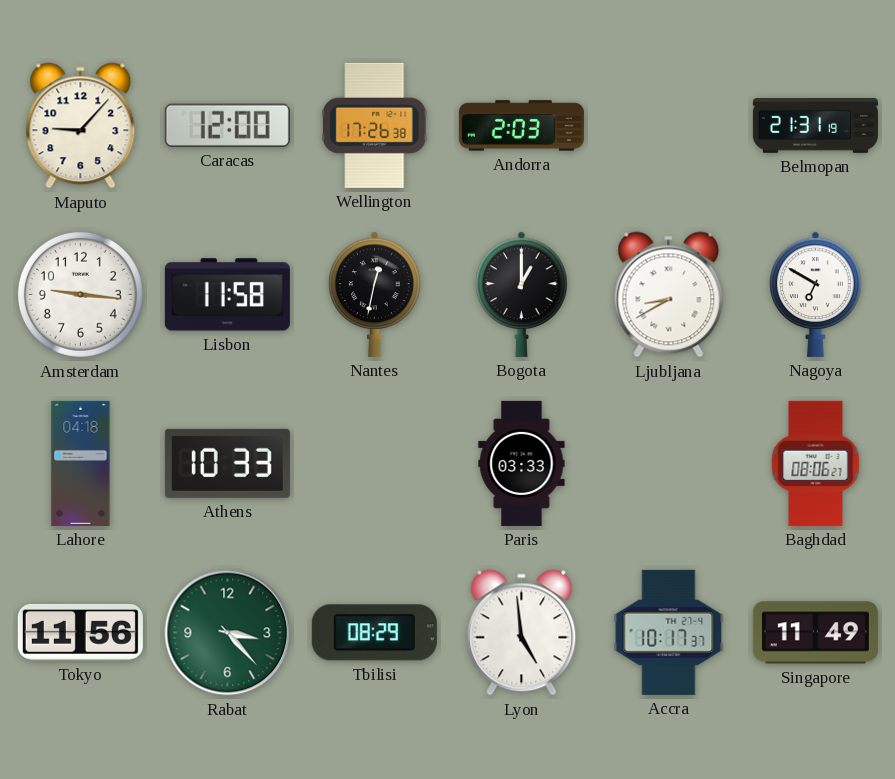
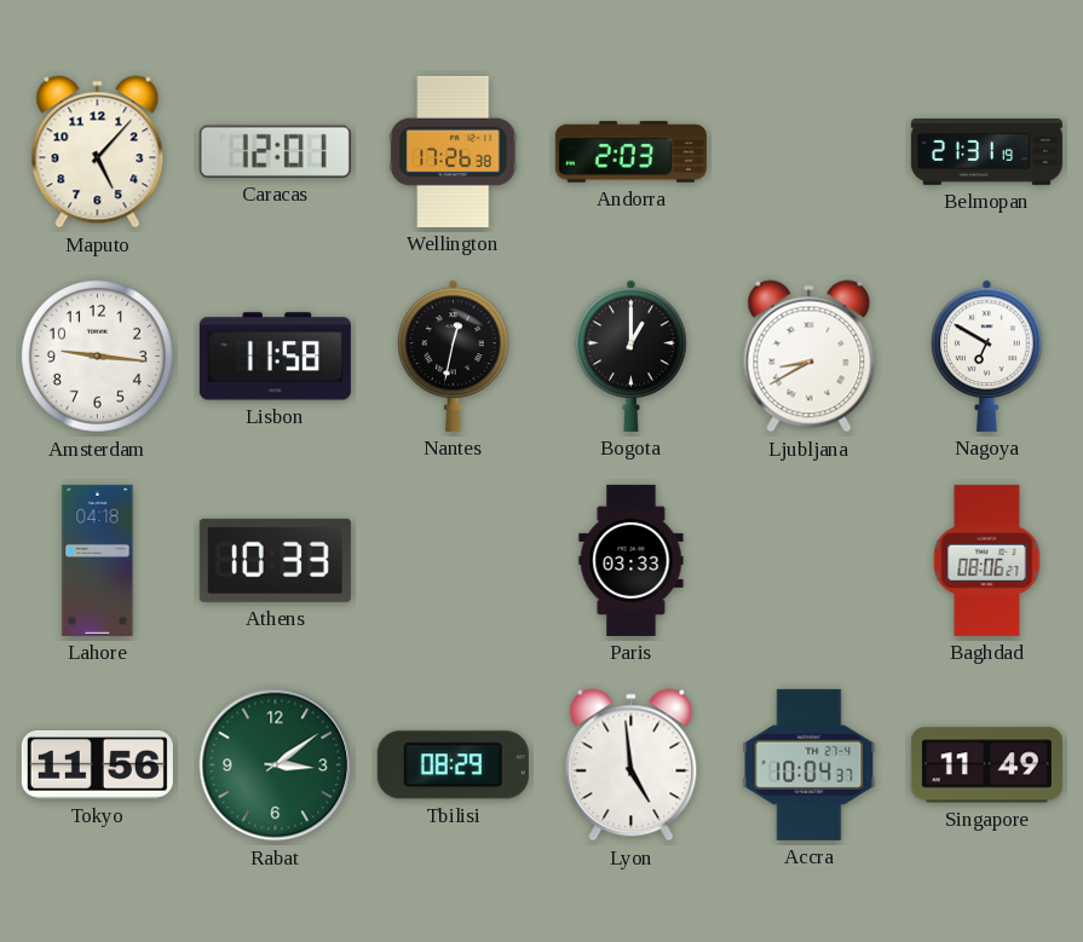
Maputo: 9:07 -> 5:07 (98, 152)
Caracas: 12:00 -> 12:01 (275, 151)
Rabat: 3:23 -> 3:09 (276, 765)
Accra: 10:17 -> 10:04 (810, 764)
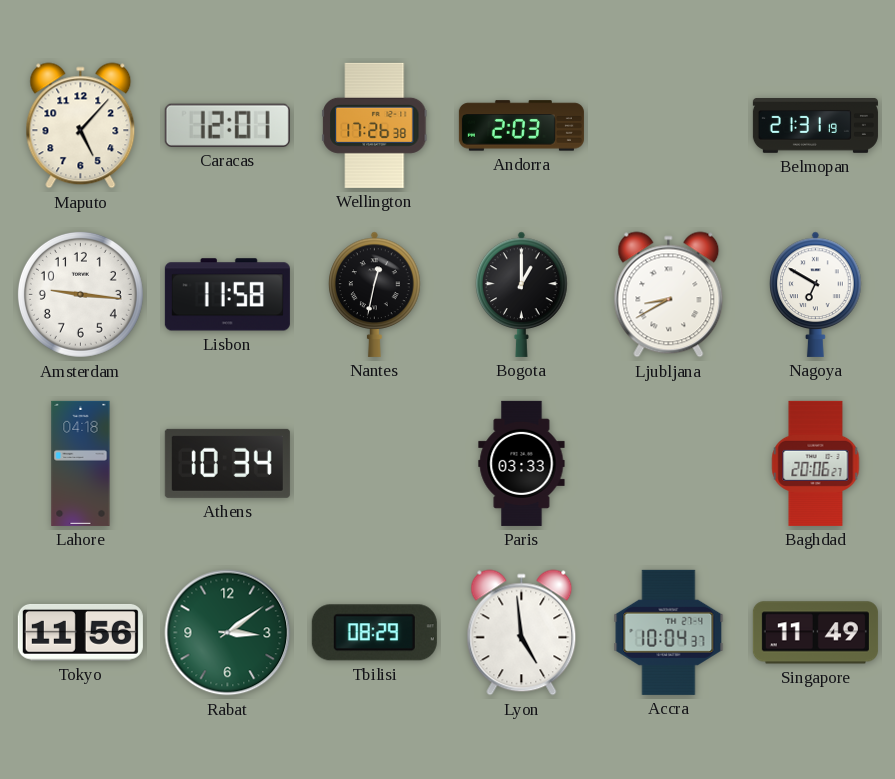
Athens: 10:33 -> 10:34 (227, 463)
Baghdad: 08:06 -> 20:06 (816, 463)
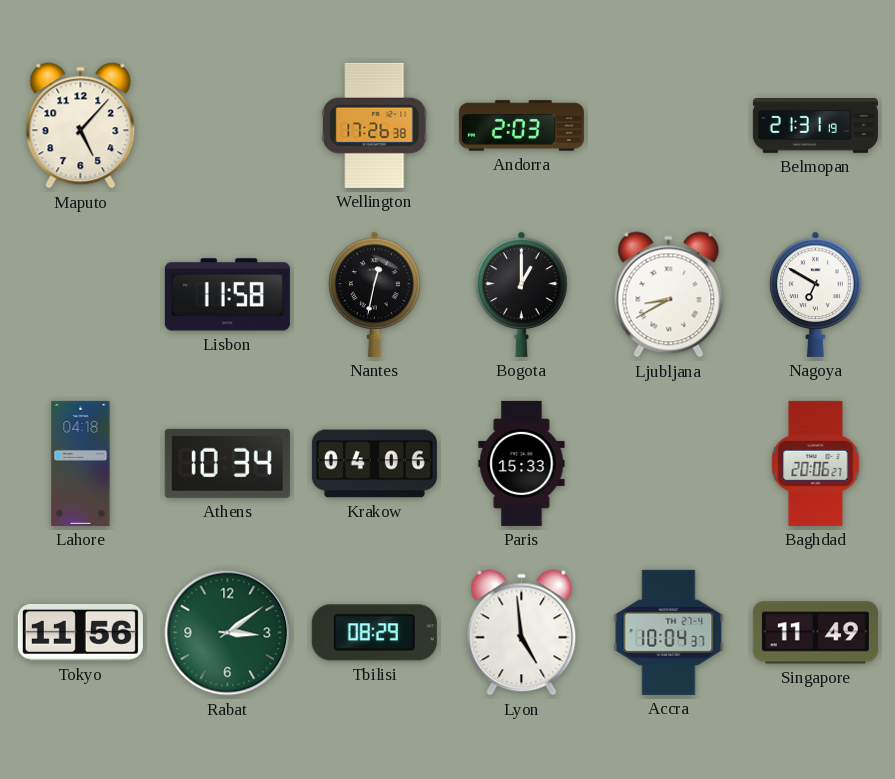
Caracas: 12:01 -> none (227, 125)
Amsterdam: 9:16 -> none (80, 294)
Krakow: none -> 04:06 (374, 464)
Paris: 03:33 -> 15:33 (522, 463)
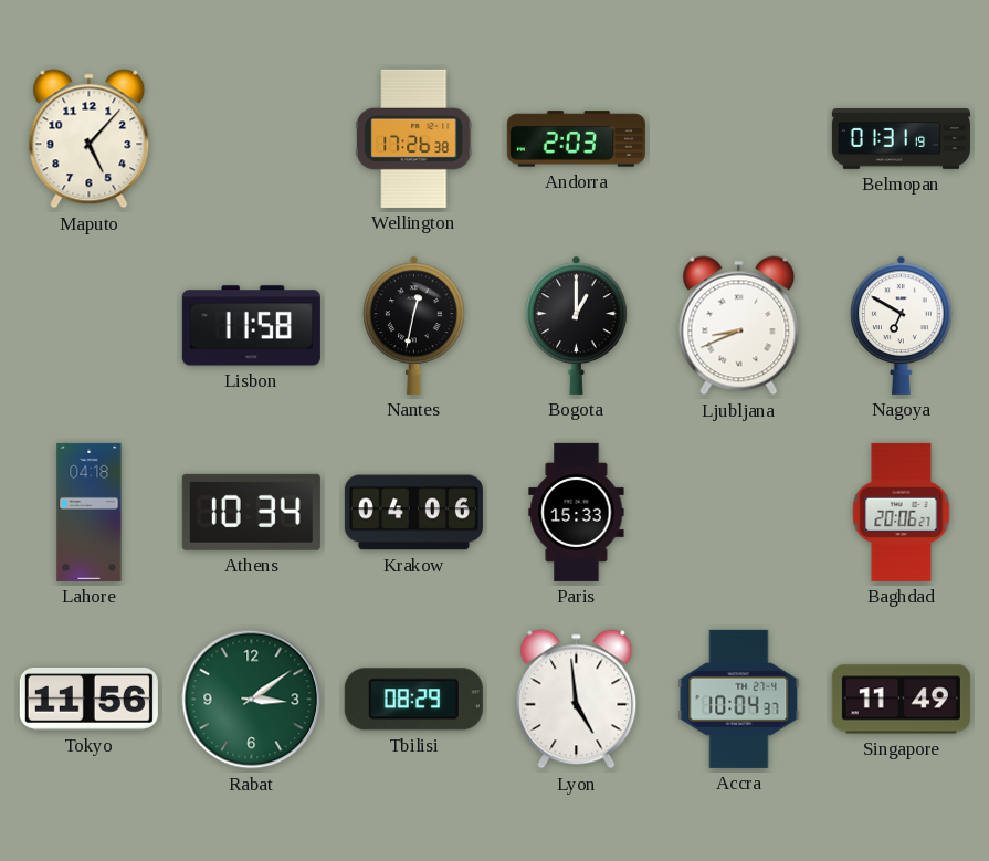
Belmopan: 21:31 -> 01:31 (901, 139)
Ljubljana: 8:40 -> 8:41 (739, 326)
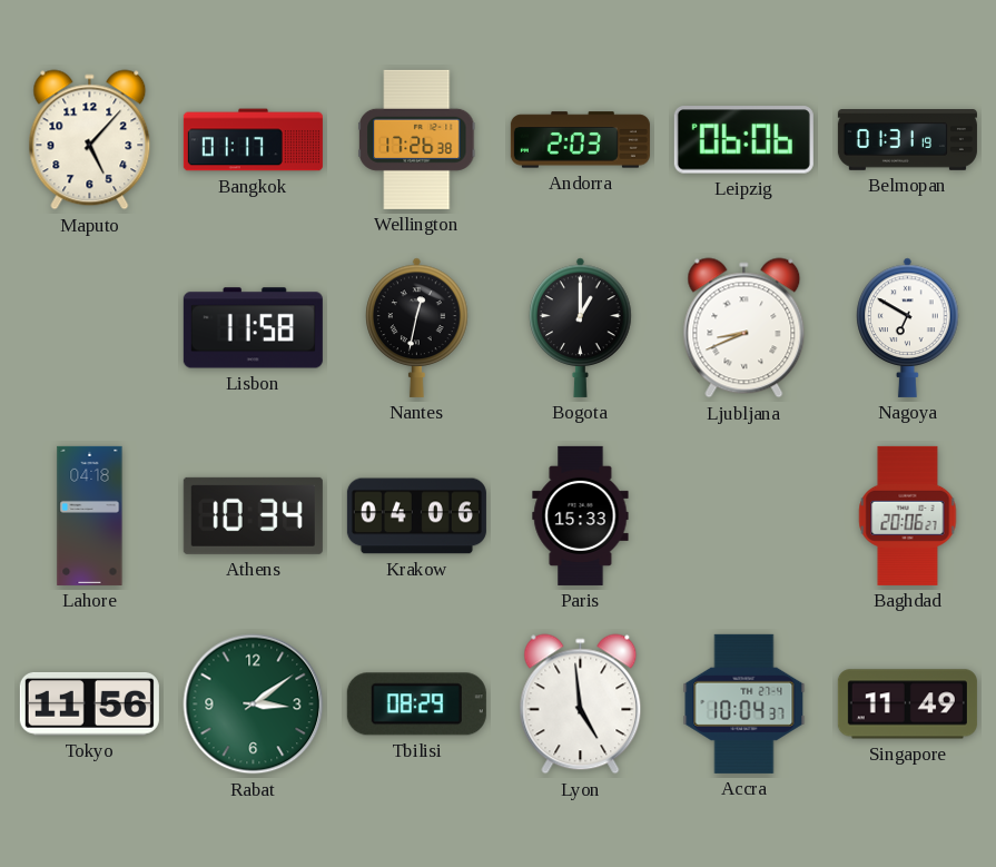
Bangkok: none -> 01:17 (253, 140)
Leipzig: none -> 06:06 (743, 140)
